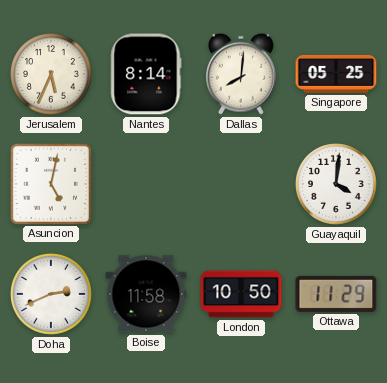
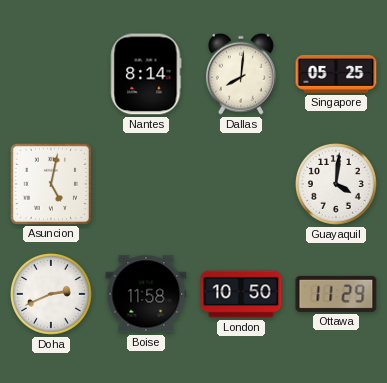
Jerusalem: 5:34 -> none (52, 75)
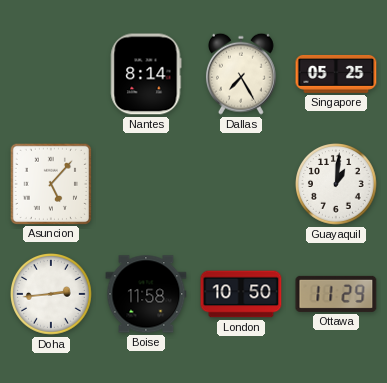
Dallas: 8:01 -> 7:25 (241, 74)
Asuncion: 5:02 -> 5:07 (50, 183)
Guayaquil: 4:01 -> 1:01 (337, 185)
Doha: 2:41 -> 2:44 (52, 295)
